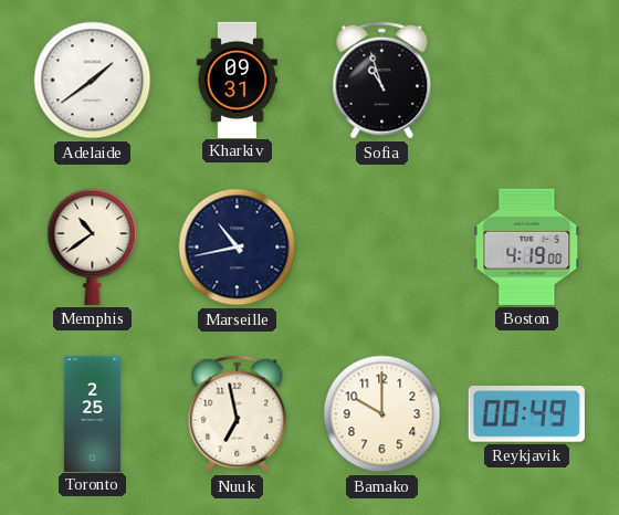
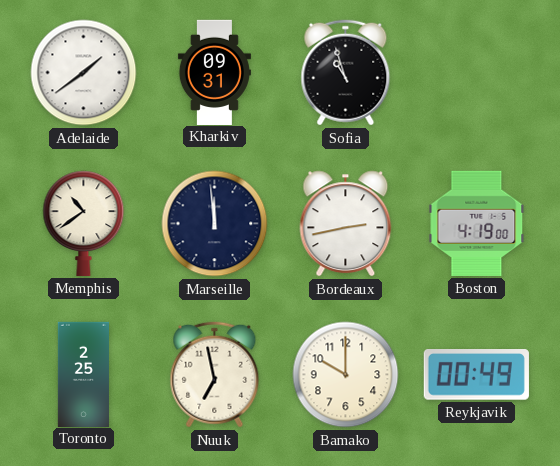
Marseille: 10:43 -> 11:59 (215, 224)
Bordeaux: none -> 2:43 (346, 224)
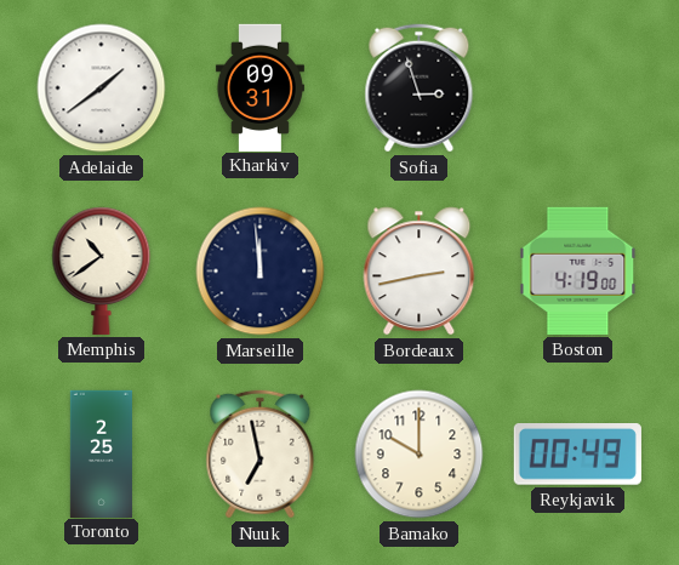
Sofia: 10:57 -> 2:57 (420, 89)
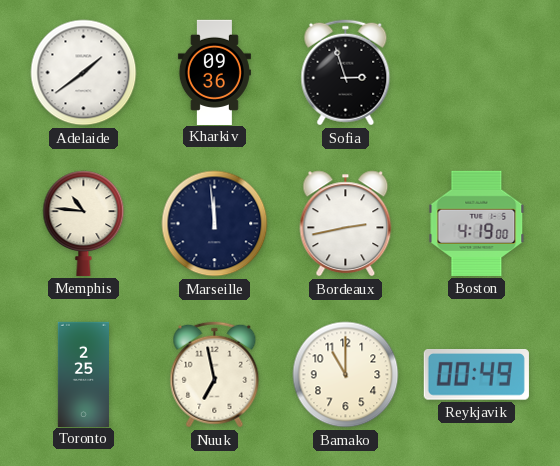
Kharkiv: 09:31 -> 09:36 (214, 72)
Memphis: 10:39 -> 10:46 (84, 223)
Bamako: 10:00 -> 11:00 (346, 375)
